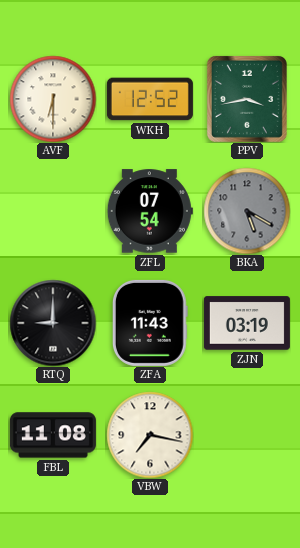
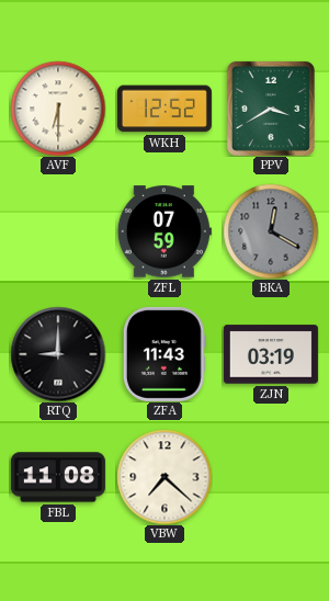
PPV: 3:43 -> 3:40 (271, 109)
ZFL: 07:54 -> 07:59 (164, 231)
BKA: 5:20 -> 12:20 (271, 231)
VBW: 7:17 -> 7:22 (164, 477)
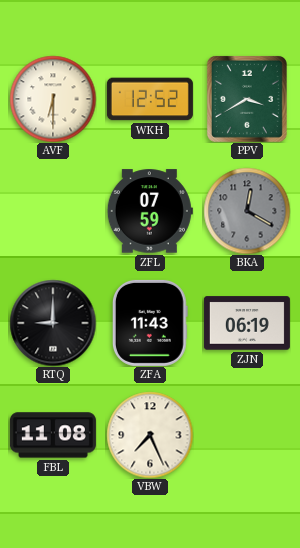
ZJN: 03:19 -> 06:19 (247, 323)
VBW: 7:22 -> 7:26 (150, 435)
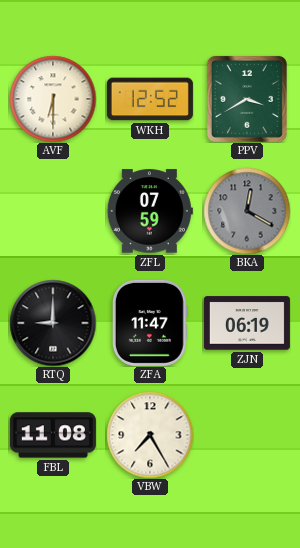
ZFA: 11:43 -> 11:47 (150, 323)
VBW: 7:26 -> 7:25 (150, 435)
